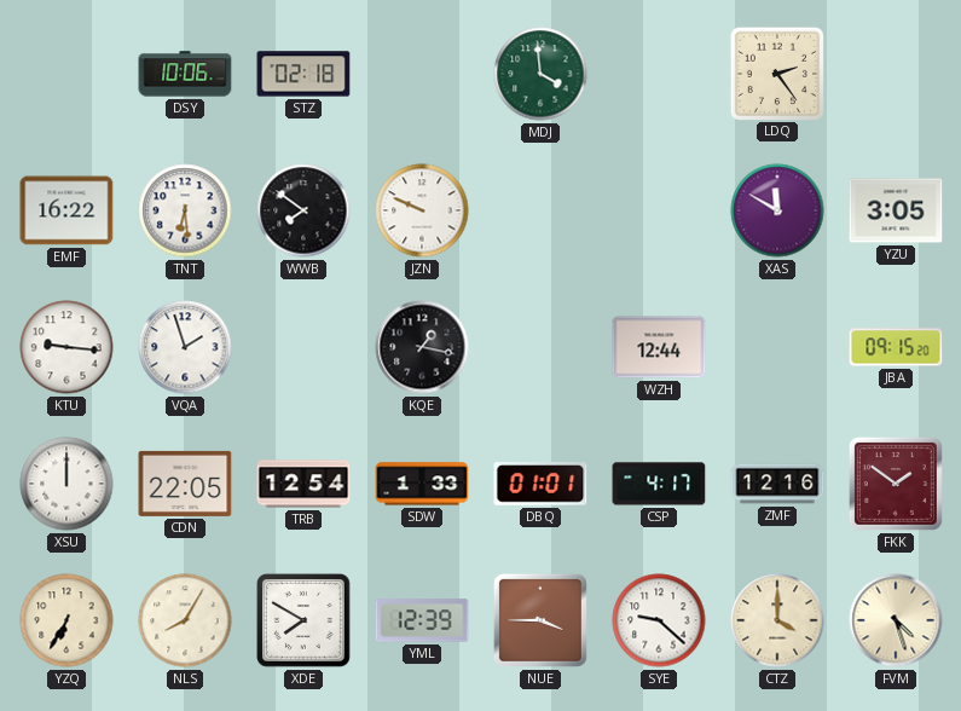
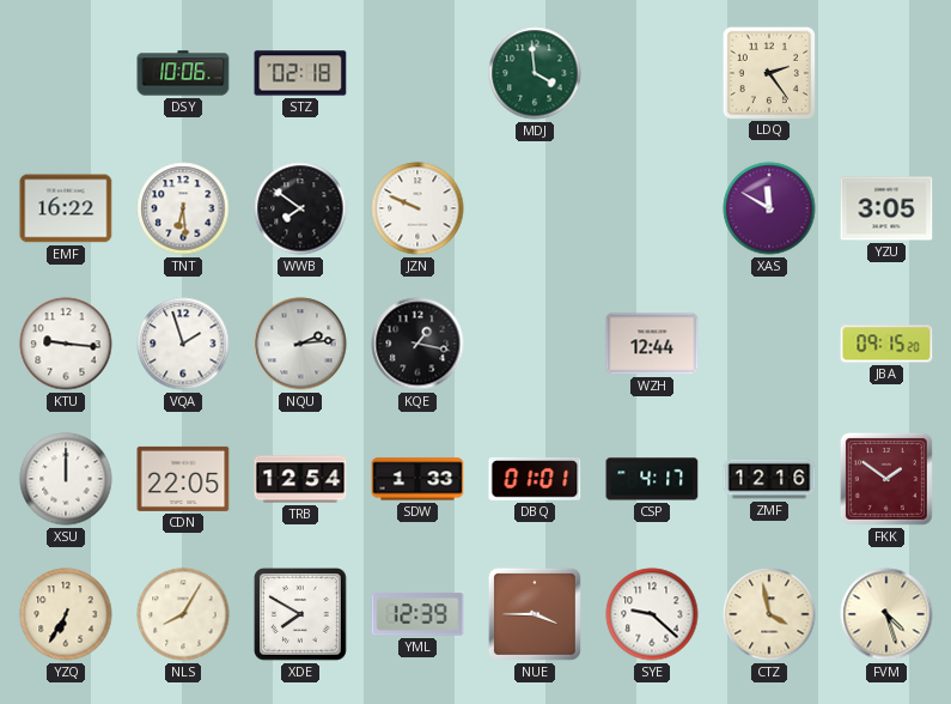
NQU: none -> 2:14 (300, 344)
CTZ: 4:00 -> 3:58 (769, 614)
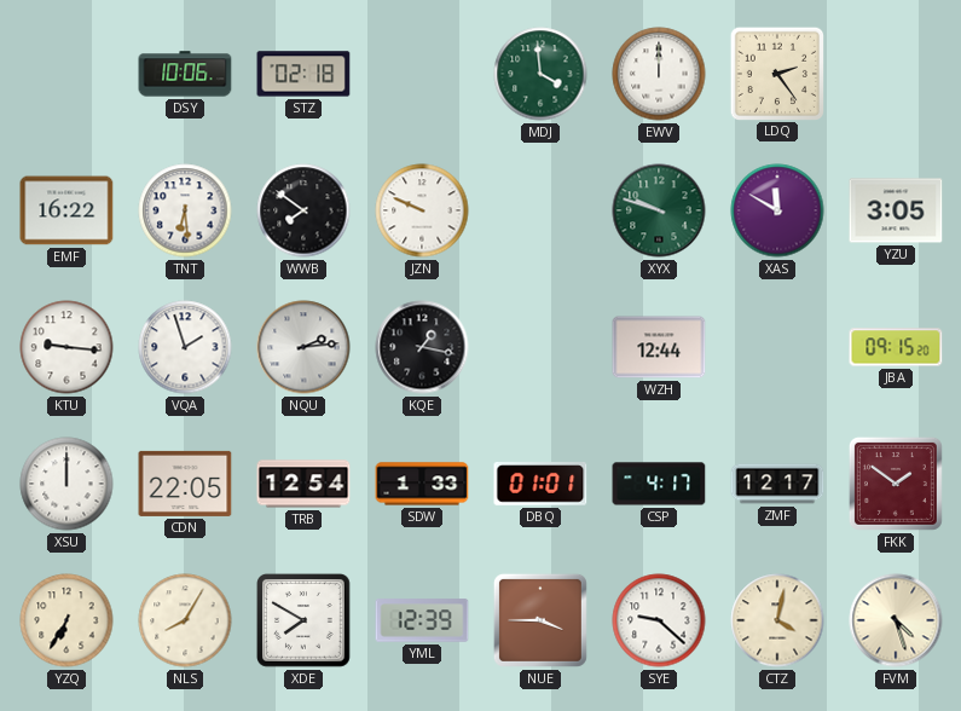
EWV: none -> 12:00 (659, 74)
XYX: none -> 9:48 (659, 210)
ZMF: 12:16 -> 12:17 (777, 484)
CTZ: 3:58 -> 4:02 (777, 620)
